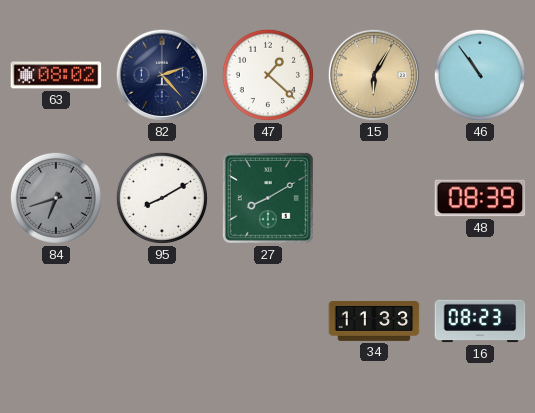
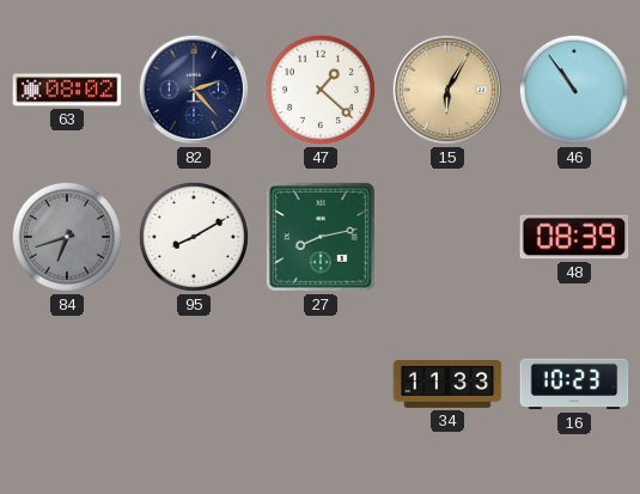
27: 8:10 -> 8:13 (321, 237)
16: 08:23 -> 10:23 (574, 384)
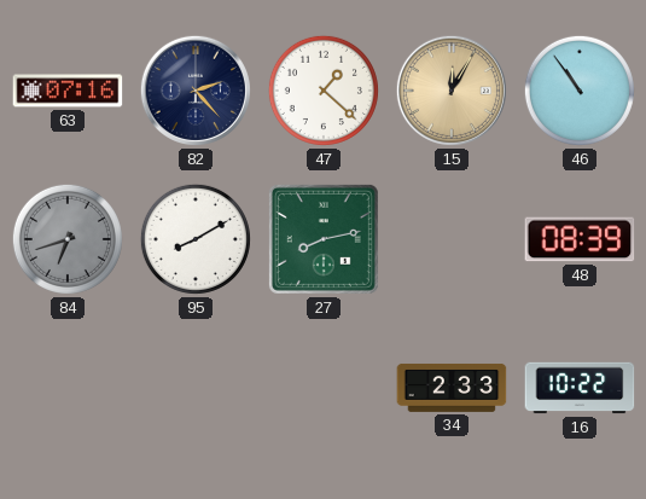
63: 08:02 -> 07:16 (68, 91)
15: 6:05 -> 12:05 (452, 91)
34: 11:33 -> 2:33 (452, 388)
16: 10:23 -> 10:22 (580, 388)
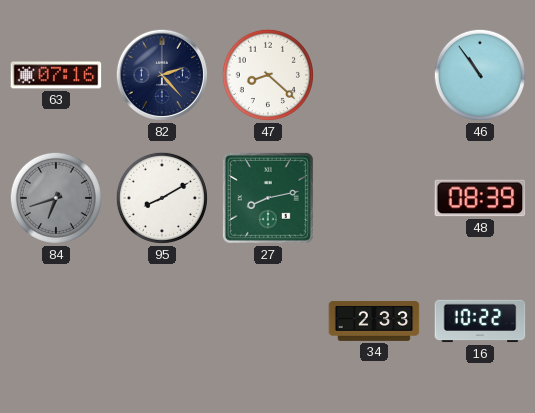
47: 1:22 -> 8:22 (268, 75)
15: 12:05 -> none (452, 91)
